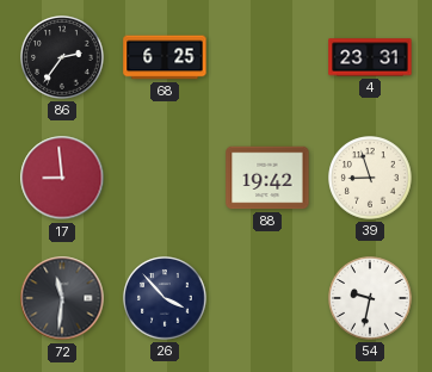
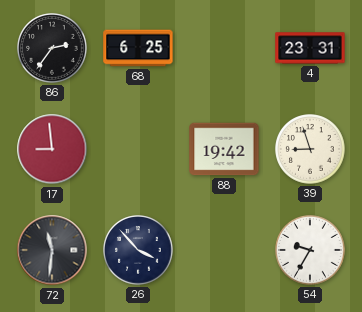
54: 9:32 -> 9:35 (310, 250)
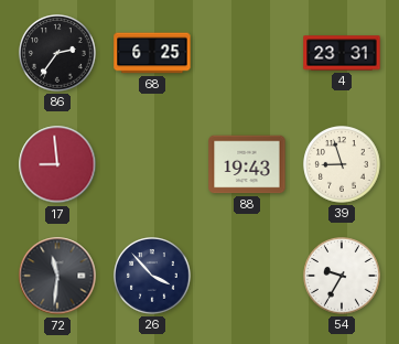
88: 19:42 -> 19:43 (247, 164)
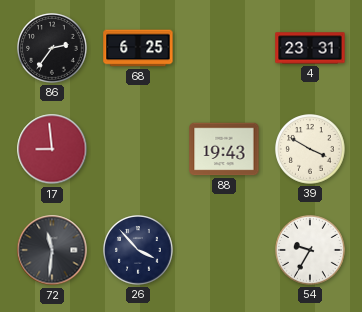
39: 8:57 -> 3:50 (310, 149)
